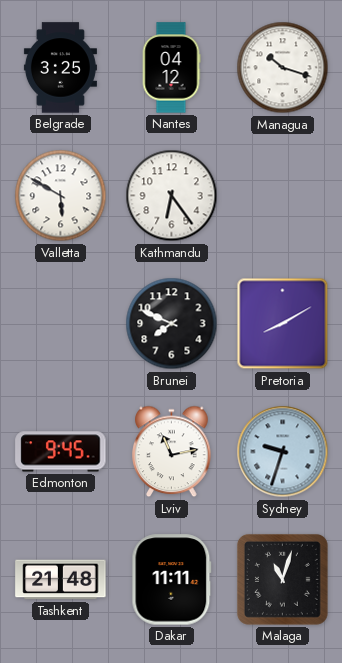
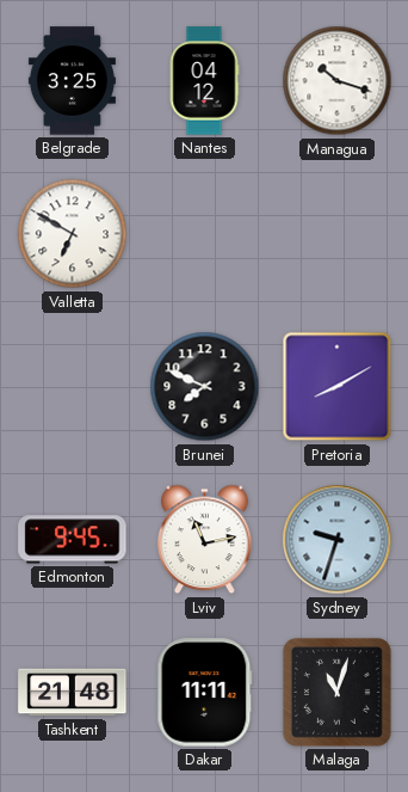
Valletta: 5:50 -> 6:50 (73, 234)
Kathmandu: 6:24 -> none (172, 196)
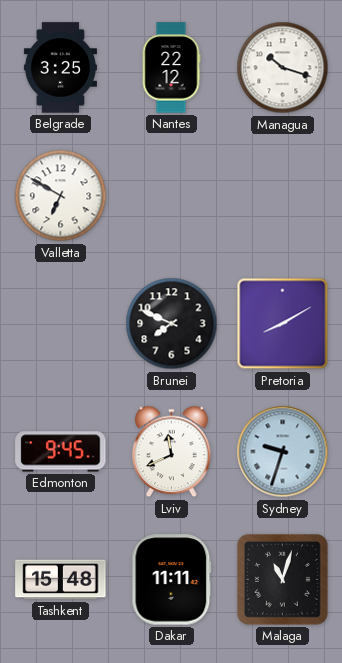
Nantes: 04:12 -> 22:12 (171, 68)
Lviv: 11:13 -> 11:41 (172, 452)
Tashkent: 21:48 -> 15:48 (61, 580)
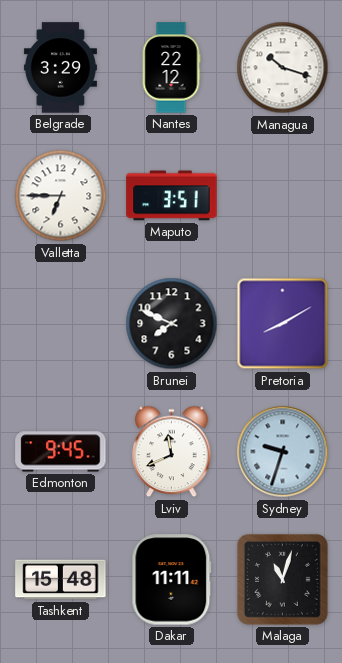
Belgrade: 3:25 -> 3:29 (60, 68)
Valletta: 6:50 -> 6:45 (61, 196)
Maputo: none -> 3:51 (172, 196)
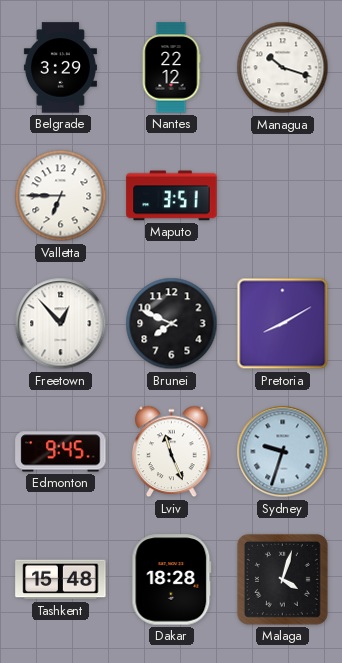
Freetown: none -> 12:53 (61, 324)
Lviv: 11:41 -> 11:26 (172, 452)
Dakar: 11:11 -> 18:28 (172, 580)
Malaga: 11:03 -> 4:03 (282, 579)
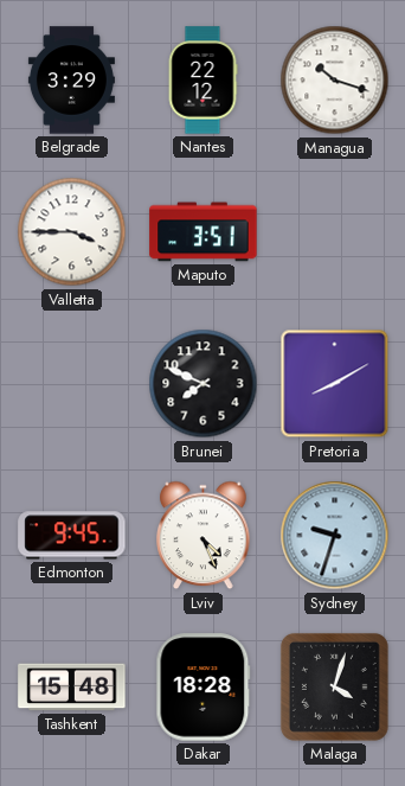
Valletta: 6:45 -> 3:45 (72, 232)
Freetown: 12:53 -> none (61, 324)
Lviv: 11:26 -> 4:26 (204, 536)
